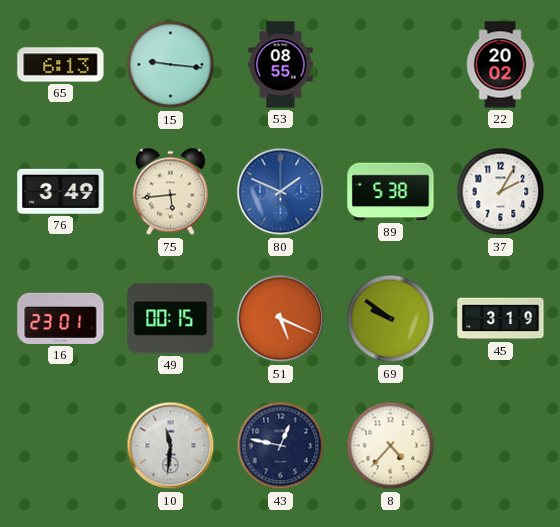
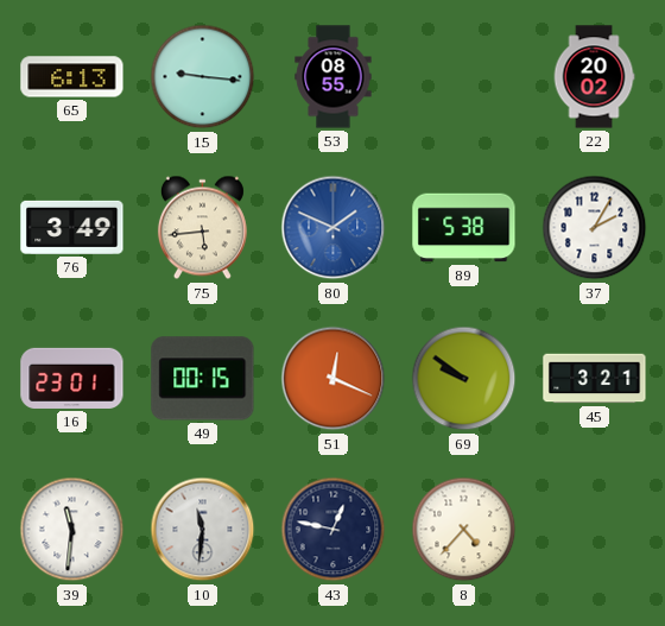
51: 5:19 -> 12:19 (334, 379)
45: 3:19 -> 3:21 (595, 379)
39: none -> 11:31 (72, 530)
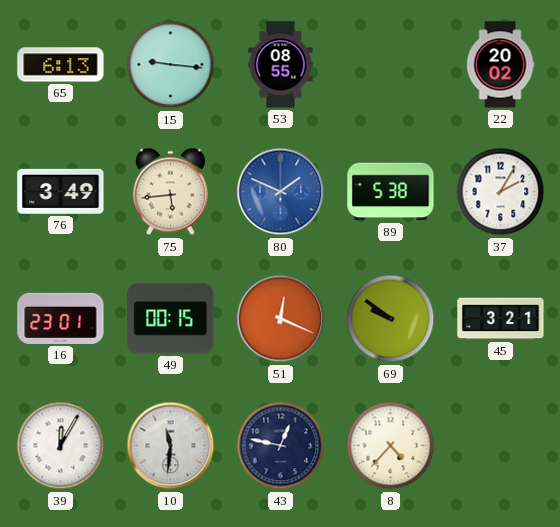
39: 11:31 -> 12:05 (61, 446)
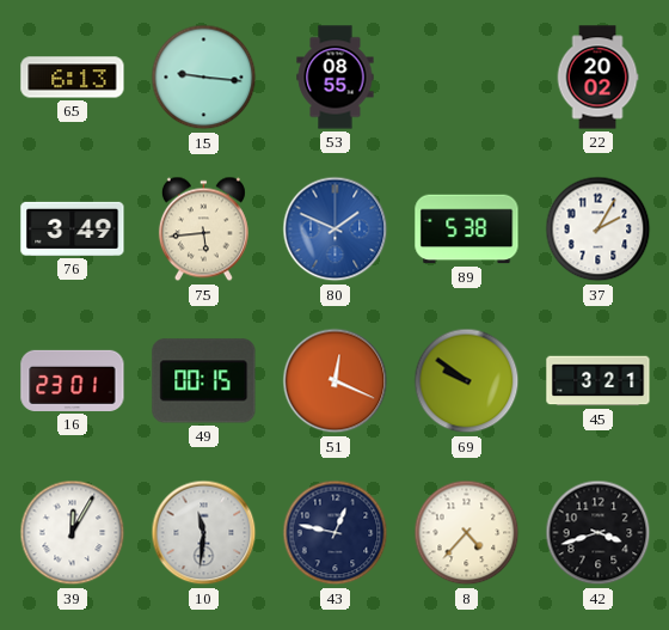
42: none -> 3:42 (599, 533)
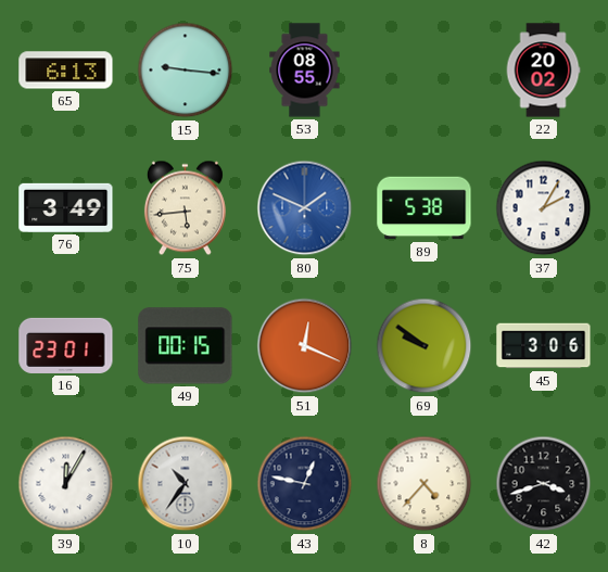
45: 3:21 -> 3:06 (544, 346)
10: 11:31 -> 10:36 (186, 484)
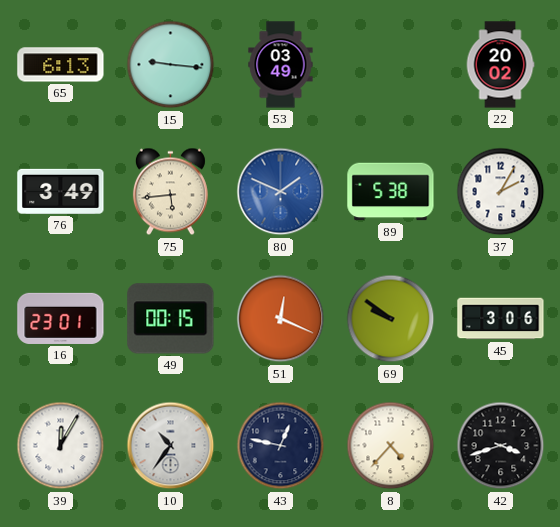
53: 08:55 -> 03:49 (281, 65)
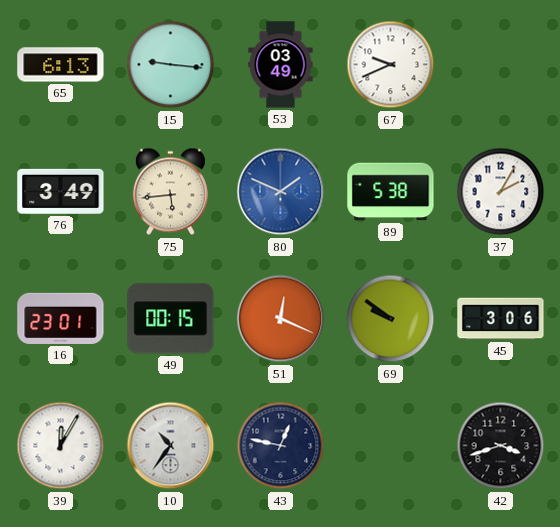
67: none -> 9:41 (391, 65)
22: 20:02 -> none (500, 65)
8: 4:37 -> none (391, 446)
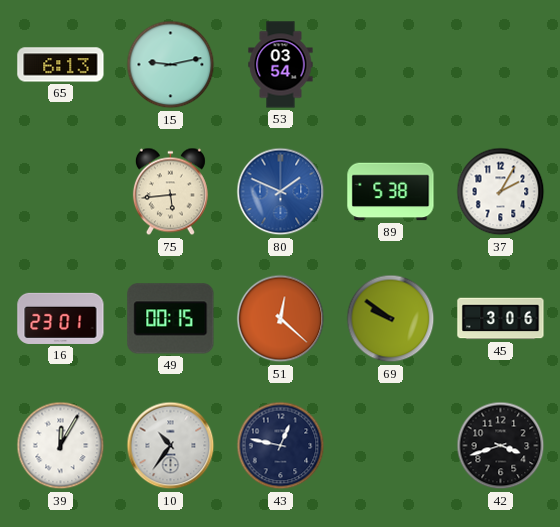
15: 9:16 -> 9:13 (171, 65)
53: 03:49 -> 03:54 (281, 65)
67: 9:41 -> none (391, 65)
76: 3:49 -> none (61, 191)
51: 12:19 -> 12:22 (281, 319)
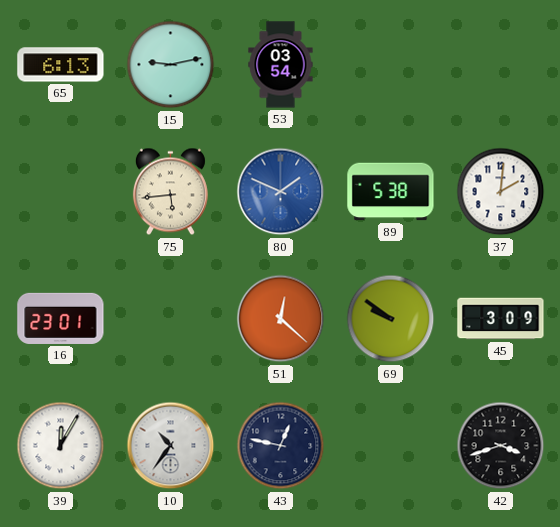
37: 2:05 -> 2:01 (501, 192)
49: 00:15 -> none (171, 319)
45: 3:06 -> 3:09 (501, 319)
